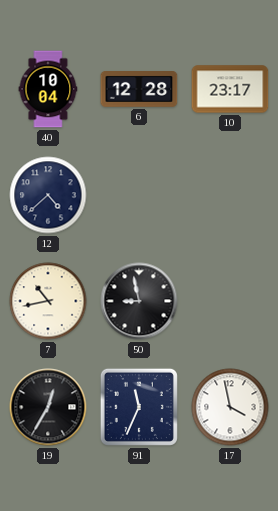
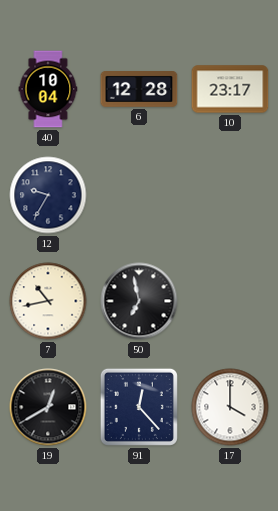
12: 4:38 -> 9:35 (48, 195)
50: 8:58 -> 6:58 (139, 301)
19: 12:35 -> 12:40 (48, 407)
91: 11:34 -> 12:23 (139, 407)
17: 3:58 -> 4:00 (230, 407)
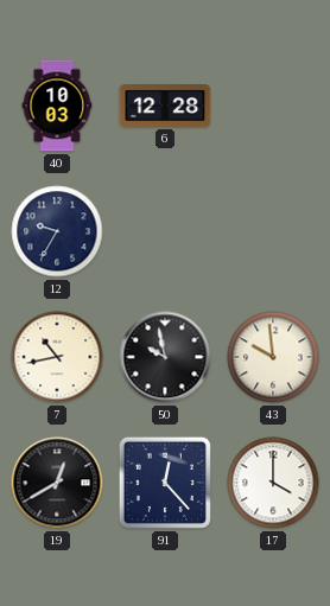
40: 10:04 -> 10:03 (57, 106)
10: 23:17 -> none (230, 89)
50: 6:58 -> 9:58 (165, 357)
43: none -> 9:59 (273, 357)
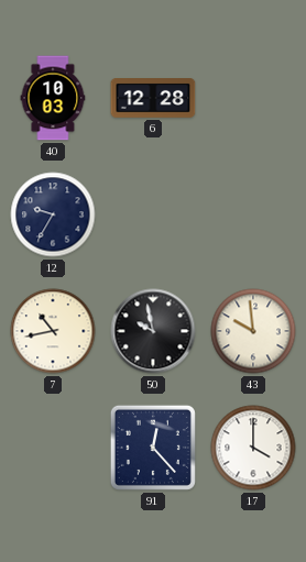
19: 12:40 -> none (57, 483)
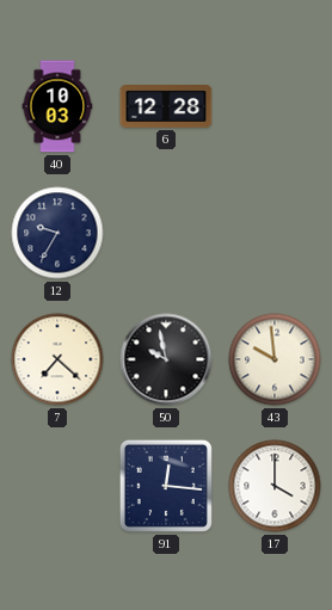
7: 10:43 -> 7:22 (57, 359)
91: 12:23 -> 12:16 (166, 486)
